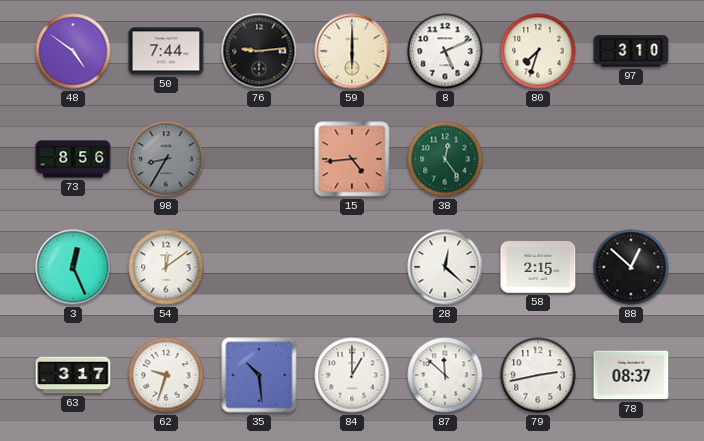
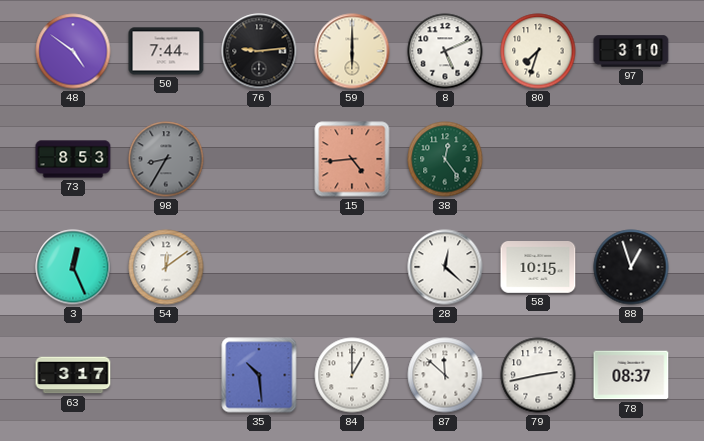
73: 8:56 -> 8:53 (73, 159)
58: 2:15 -> 10:15 (538, 268)
88: 12:52 -> 12:57 (631, 267)
62: 9:33 -> none (166, 375)
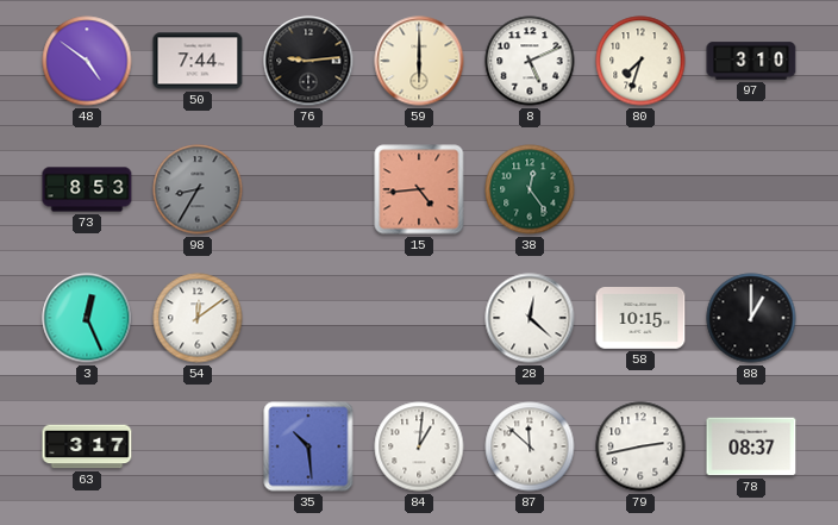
88: 12:57 -> 1:00 (751, 318)
84: 1:00 -> 1:01 (419, 446)
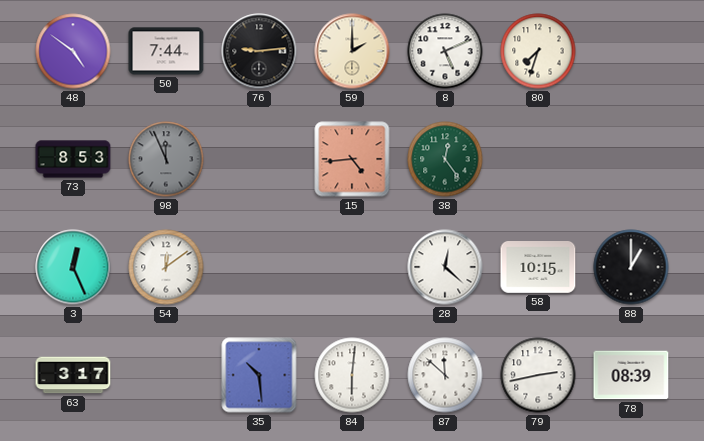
59: 6:00 -> 2:00 (352, 51)
97: 3:10 -> none (751, 61)
98: 8:35 -> 11:56 (166, 159)
84: 1:01 -> 6:01 (352, 375)
78: 08:37 -> 08:39 (631, 375)
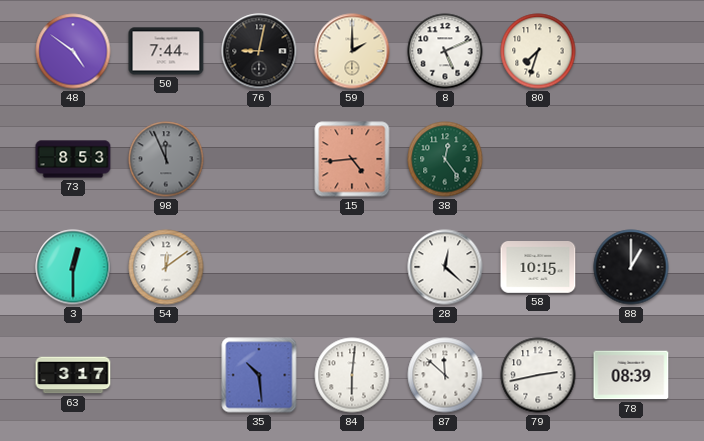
76: 9:14 -> 9:02 (259, 51)
3: 12:26 -> 12:30 (73, 267)
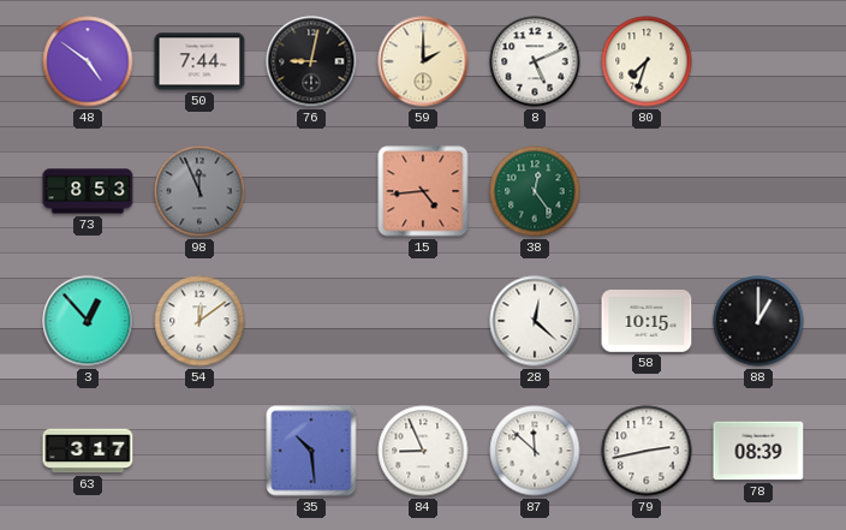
3: 12:30 -> 12:53 (88, 321)
84: 6:01 -> 8:56 (423, 451)
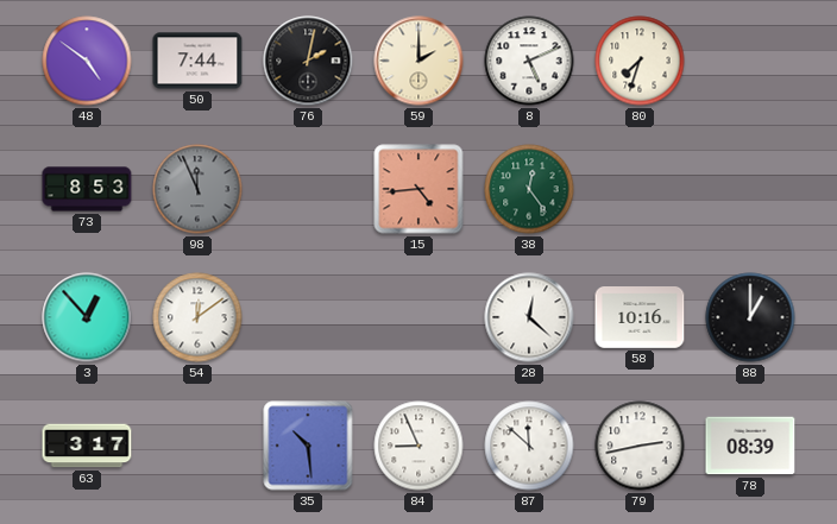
76: 9:02 -> 2:02 (308, 61)
58: 10:15 -> 10:16 (640, 318)
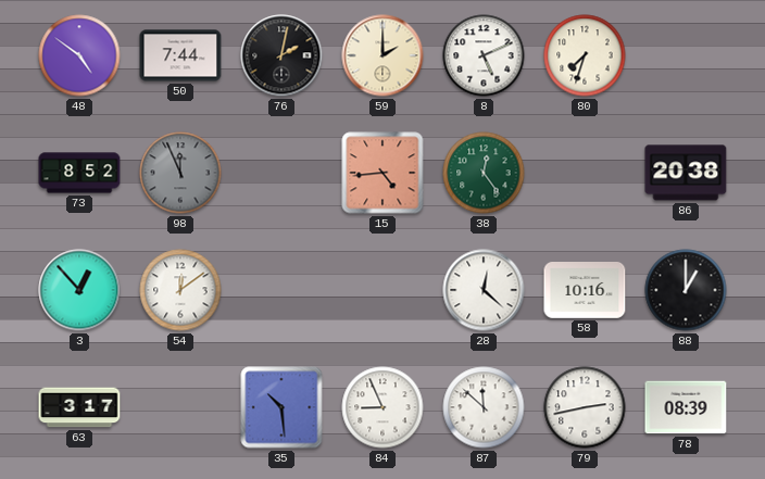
73: 8:53 -> 8:52 (79, 173)
86: none -> 20:38 (686, 173)
